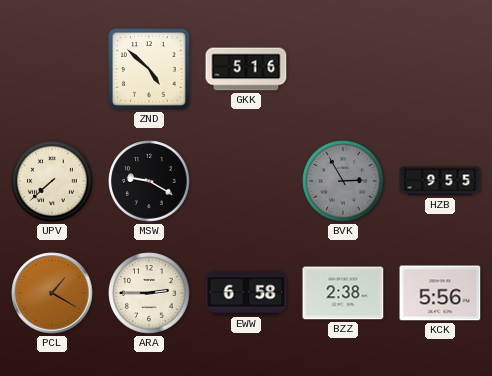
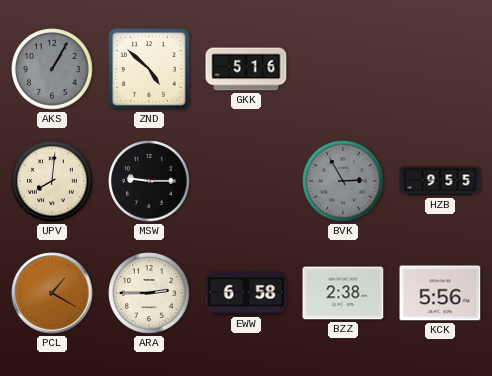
AKS: none -> 1:05 (52, 69)
UPV: 7:38 -> 8:01 (52, 181)
MSW: 9:20 -> 9:15 (149, 181)
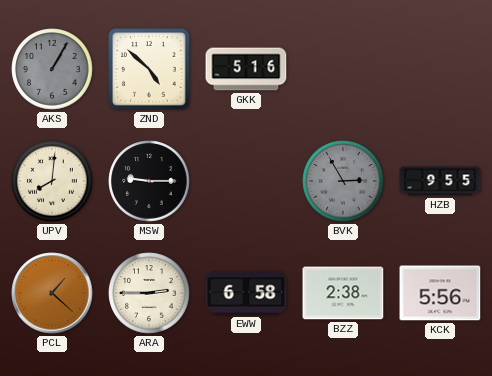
PCL: 1:20 -> 1:22 (52, 293)
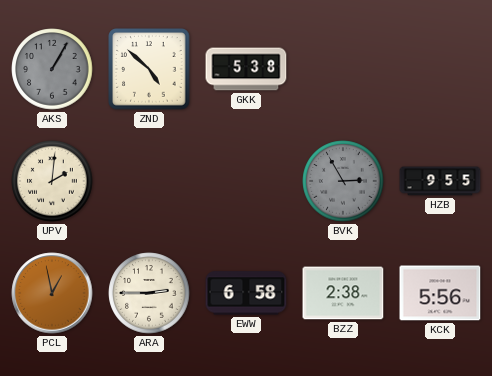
GKK: 5:16 -> 5:38 (246, 69)
UPV: 8:01 -> 2:01 (52, 181)
MSW: 9:15 -> none (149, 181)
PCL: 1:22 -> 12:58 (52, 293)
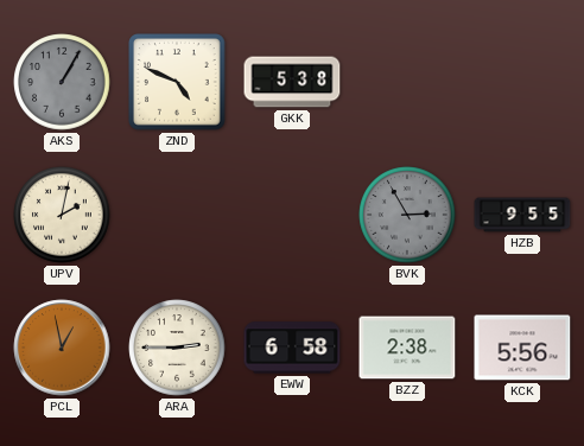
ZND: 4:52 -> 4:49 (177, 82)
UPV: 2:01 -> 2:02 (62, 215)
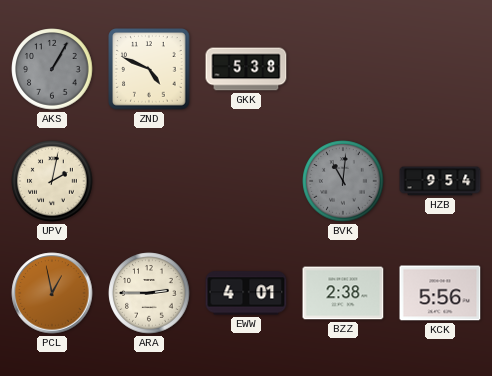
BVK: 2:55 -> 11:01 (343, 181)
HZB: 9:55 -> 9:54 (440, 181)
EWW: 6:58 -> 4:01 (246, 293)
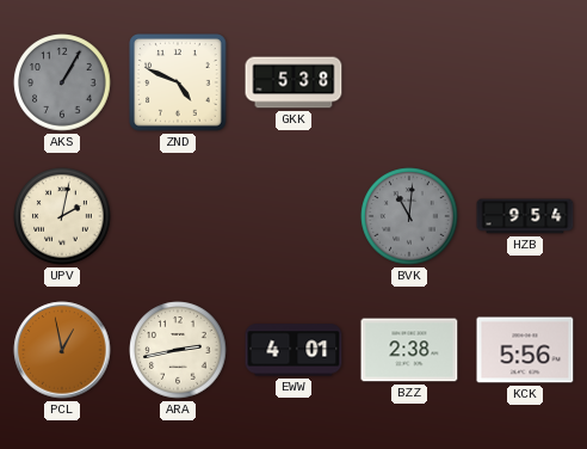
ARA: 2:45 -> 2:43 (178, 350)
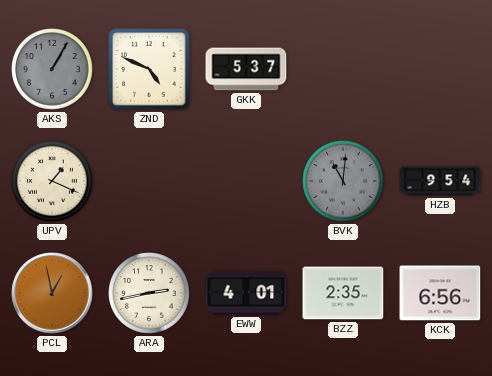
GKK: 5:38 -> 5:37 (246, 69)
UPV: 2:02 -> 1:19 (52, 181)
BZZ: 2:38 -> 2:35 (343, 293)
KCK: 5:56 -> 6:56 (440, 293)
